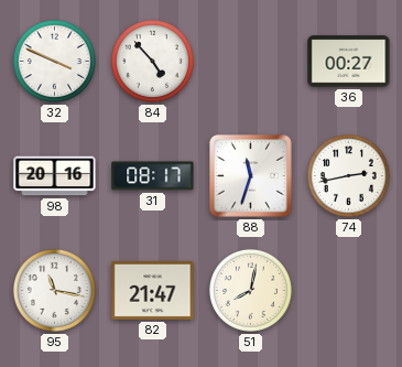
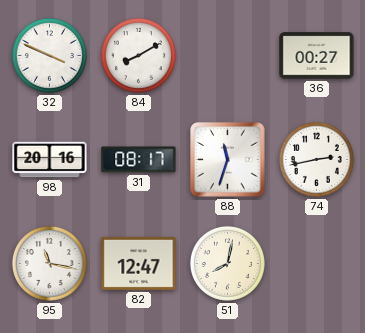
84: 4:53 -> 8:10 (138, 55)
82: 21:47 -> 12:47 (139, 263)
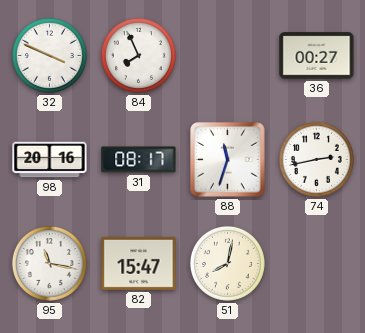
84: 8:10 -> 7:56 (138, 55)
82: 12:47 -> 15:47 (139, 263)
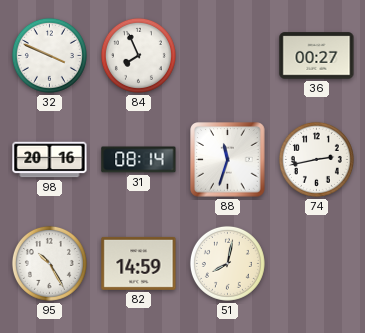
31: 08:17 -> 08:14 (139, 160)
95: 11:17 -> 10:25 (49, 263)
82: 15:47 -> 14:59 (139, 263)
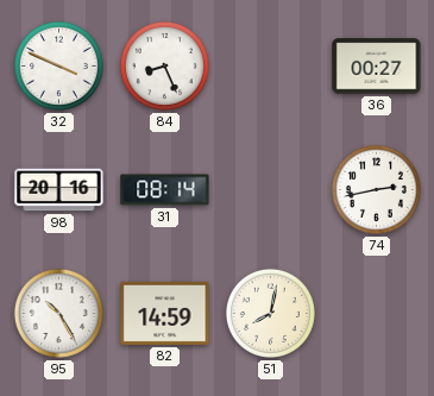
84: 7:56 -> 8:26 (164, 65)
88: 11:33 -> none (228, 160)
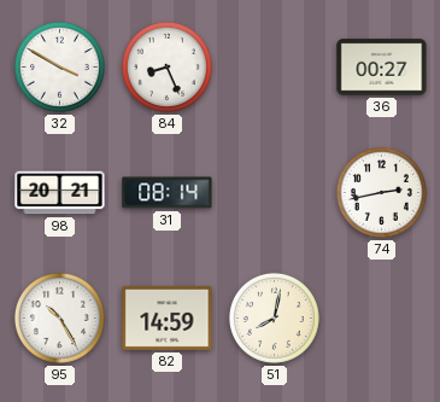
32: 3:49 -> 3:50 (59, 66)
98: 20:16 -> 20:21 (60, 193)
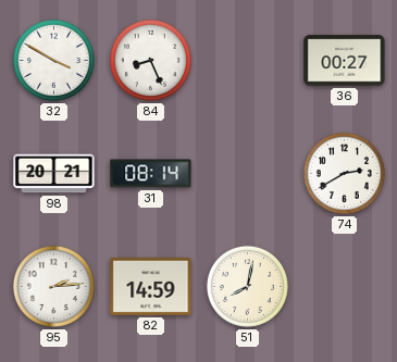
74: 2:43 -> 2:40 (344, 173)
95: 10:25 -> 2:14 (53, 286)
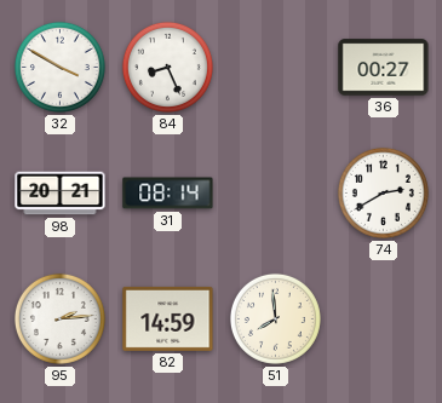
51: 8:02 -> 7:59 (275, 318)
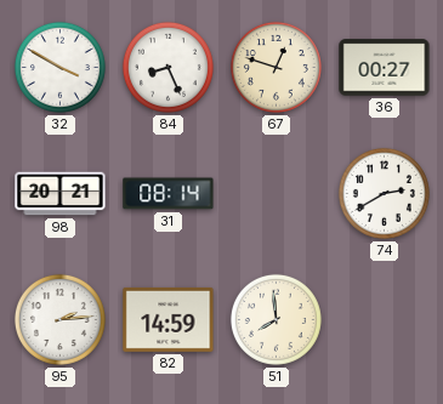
67: none -> 12:48 (276, 67)
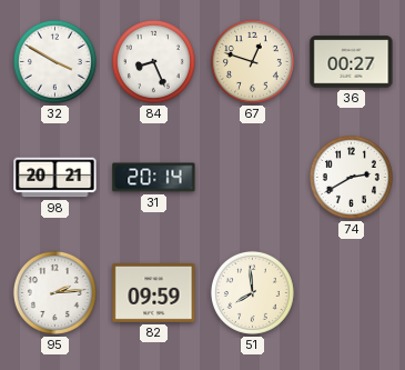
31: 08:14 -> 20:14 (154, 178)
82: 14:59 -> 09:59 (154, 292)
